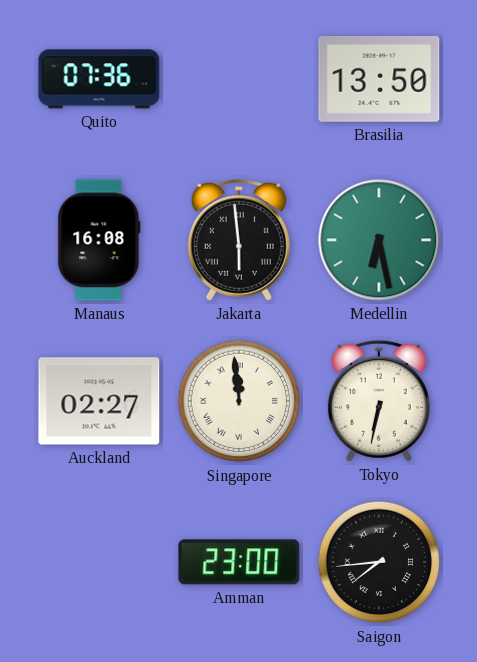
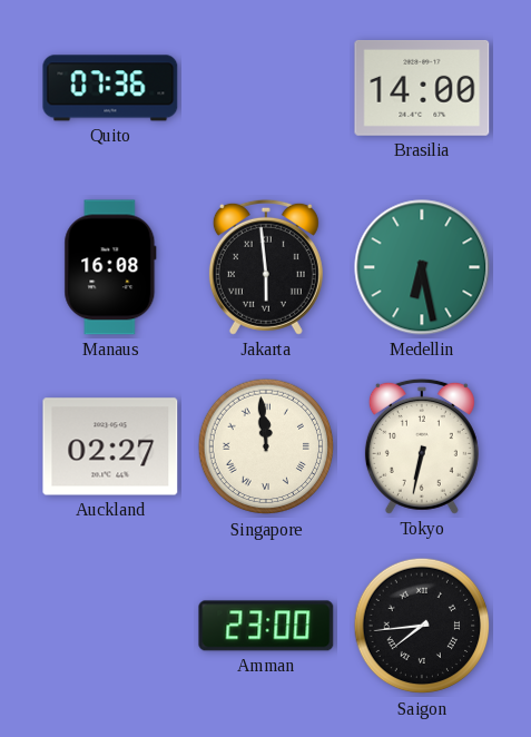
Brasilia: 13:50 -> 14:00 (422, 88)
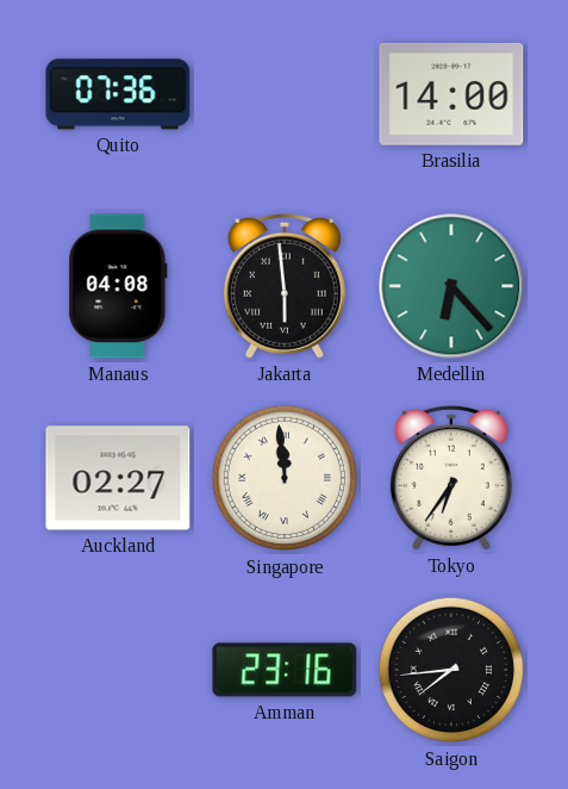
Manaus: 16:08 -> 04:08 (118, 286)
Medellin: 6:28 -> 6:23 (451, 286)
Tokyo: 6:32 -> 6:36 (451, 478)
Amman: 23:00 -> 23:16 (285, 670)
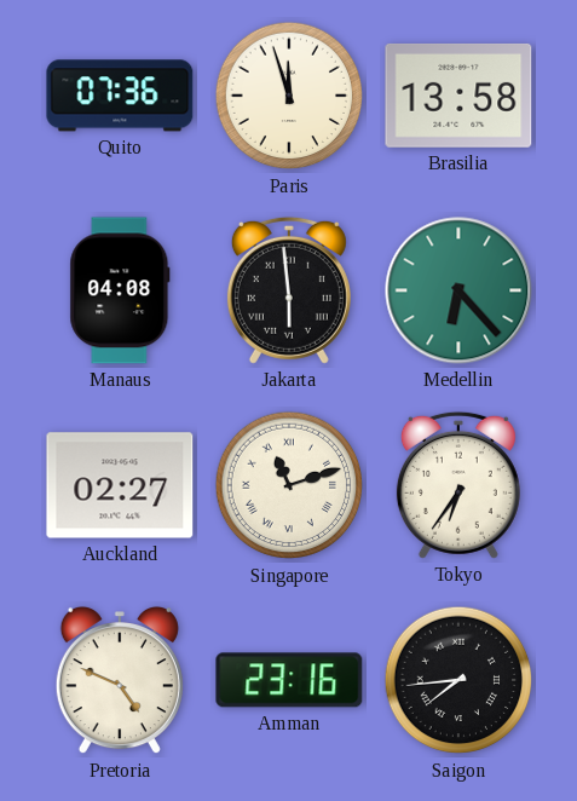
Paris: none -> 11:57 (289, 96)
Brasilia: 14:00 -> 13:58 (458, 96)
Singapore: 11:59 -> 11:12 (289, 485)
Pretoria: none -> 4:49 (120, 680)
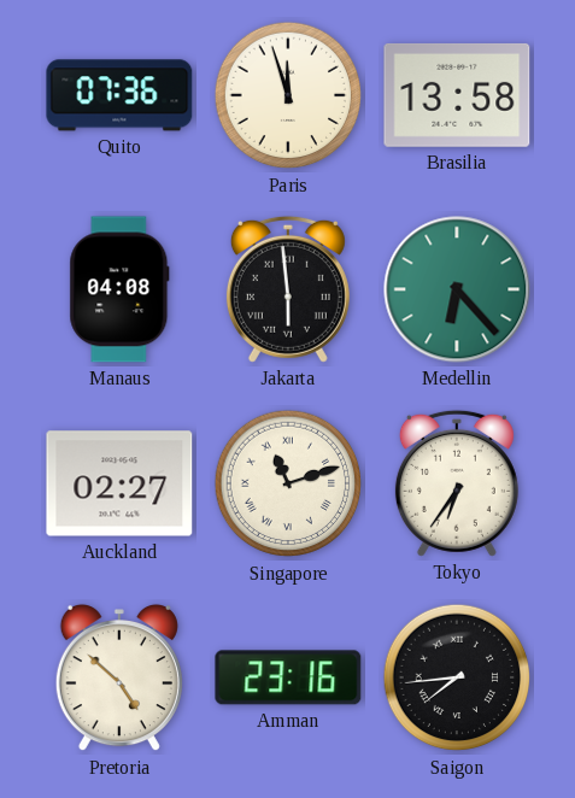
Pretoria: 4:49 -> 4:52 (119, 677)
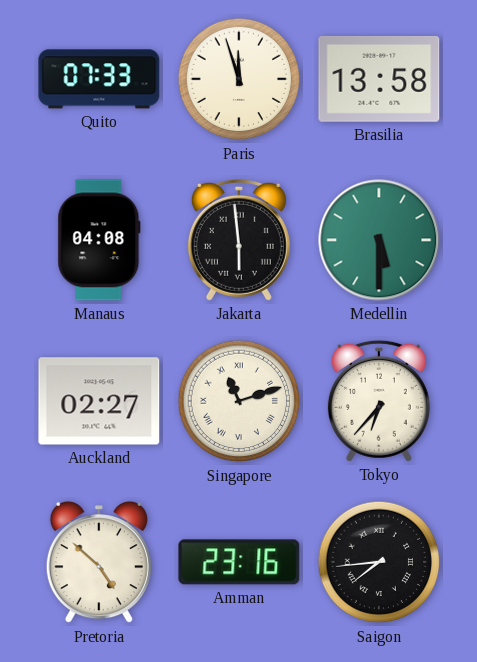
Quito: 07:36 -> 07:33 (99, 79)
Medellin: 6:23 -> 5:30 (379, 240)
Tokyo: 6:36 -> 6:37 (379, 401)
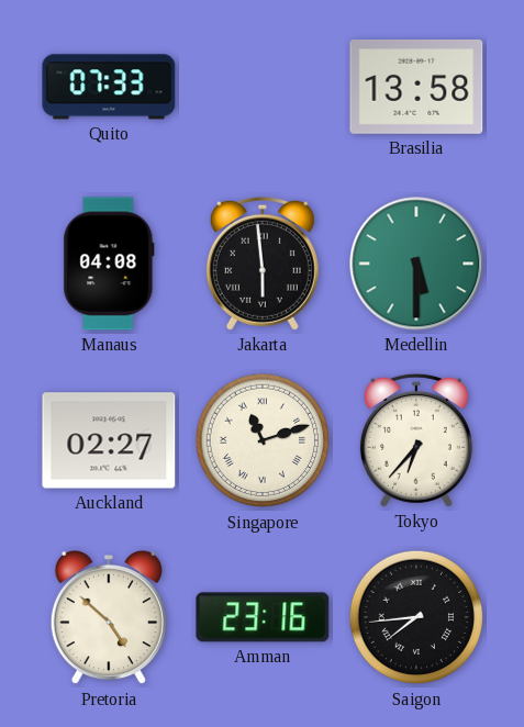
Paris: 11:57 -> none (239, 79)
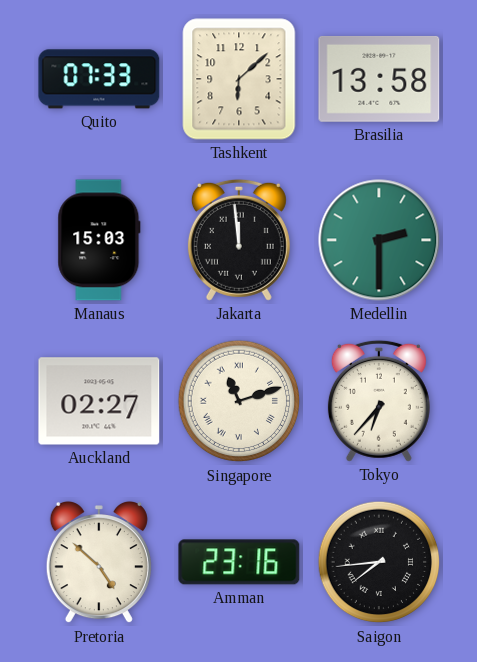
Tashkent: none -> 6:08 (239, 79)
Manaus: 04:08 -> 15:03 (99, 240)
Jakarta: 5:59 -> 11:59 (239, 240)
Medellin: 5:30 -> 2:30 (379, 240)
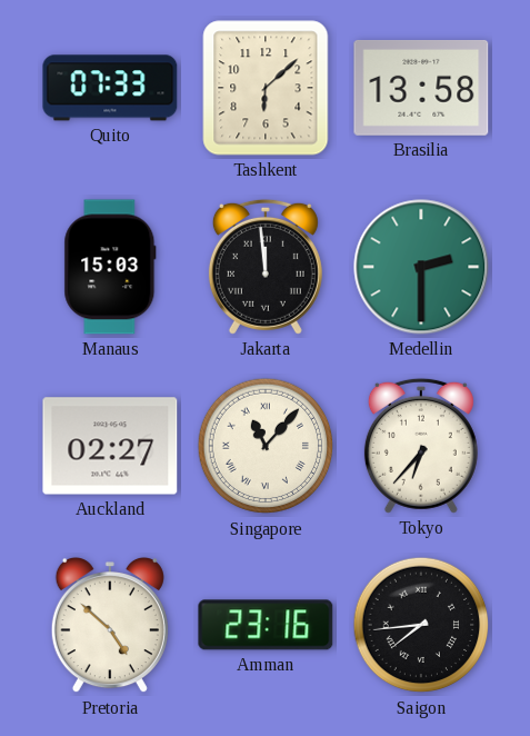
Singapore: 11:12 -> 11:07 (266, 446)
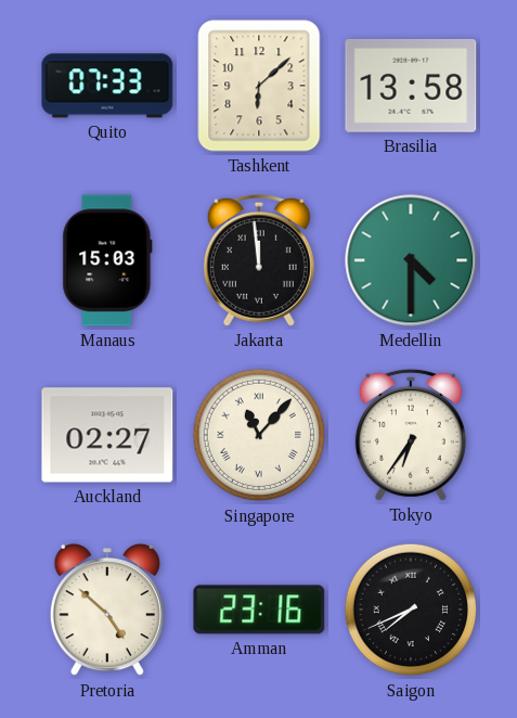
Medellin: 2:30 -> 4:30 (411, 260)
Tokyo: 6:37 -> 6:36 (411, 435)
Saigon: 7:44 -> 7:41 (411, 610)
